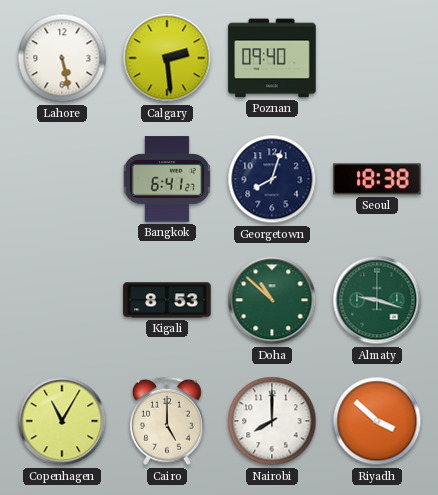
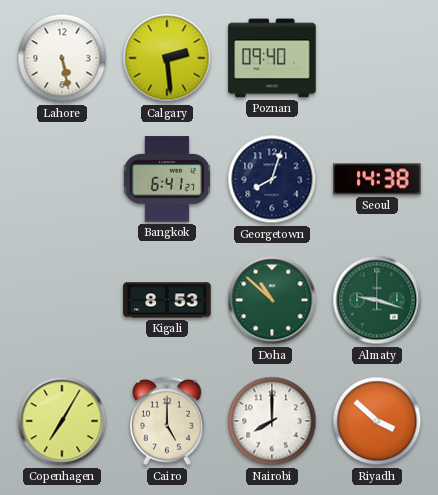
Seoul: 18:38 -> 14:38 (377, 179)
Copenhagen: 11:05 -> 7:05 (62, 421)
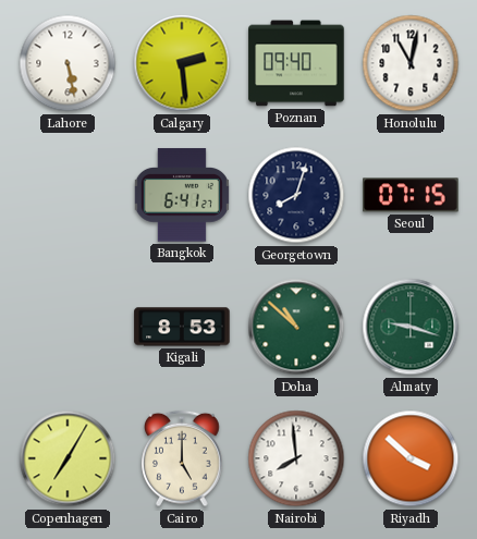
Honolulu: none -> 11:02 (411, 63)
Seoul: 14:38 -> 07:15 (411, 195)
Nairobi: 8:00 -> 7:59 (296, 458)
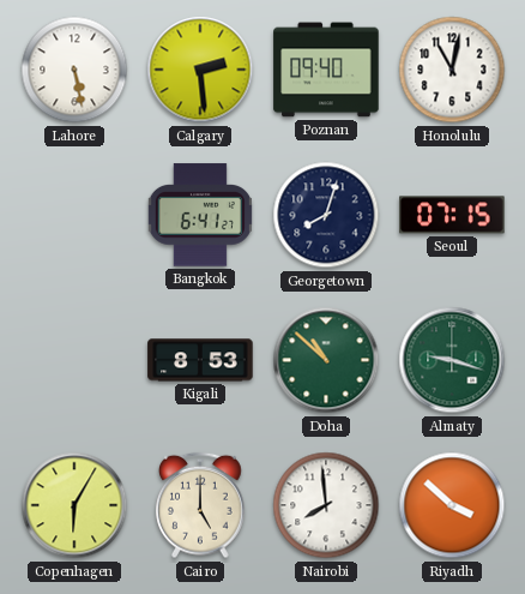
Copenhagen: 7:05 -> 6:05 (74, 505)
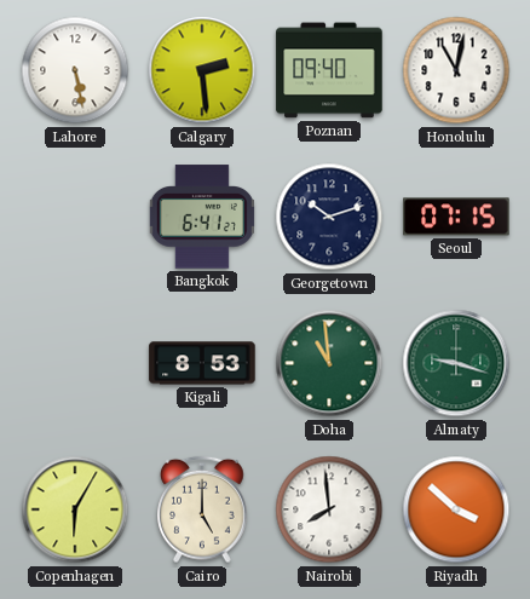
Georgetown: 8:03 -> 10:12 (329, 217)
Doha: 10:52 -> 10:59 (329, 363)
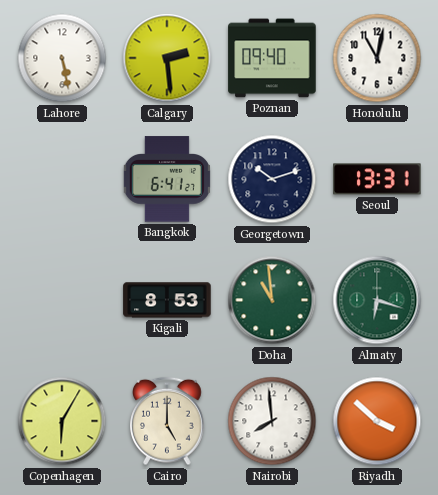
Seoul: 07:15 -> 13:31 (377, 179)
Almaty: 9:18 -> 6:18 (377, 300)
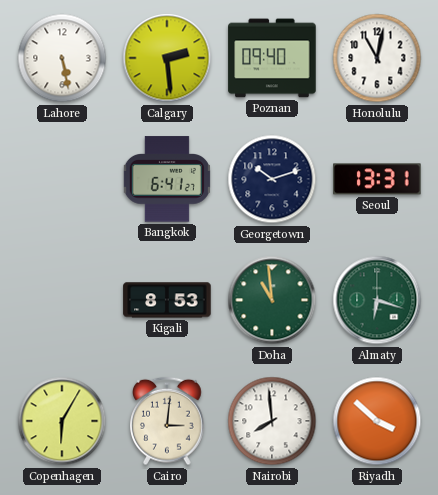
Cairo: 5:00 -> 3:01 (167, 421)
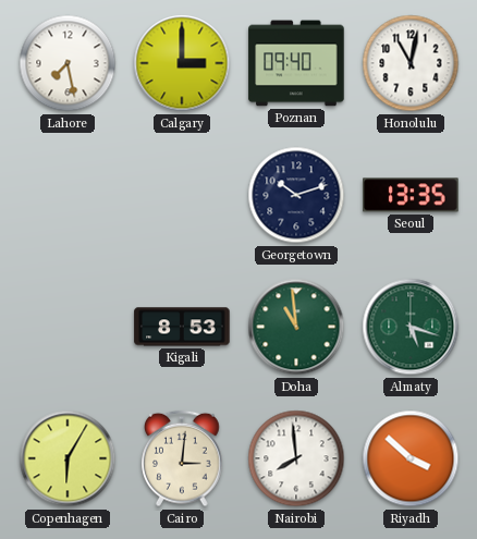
Lahore: 5:28 -> 7:28 (68, 63)
Calgary: 2:29 -> 3:00 (182, 63)
Bangkok: 6:41 -> none (167, 179)
Seoul: 13:31 -> 13:35 (411, 195)
Almaty: 6:18 -> 5:18 (411, 327)
